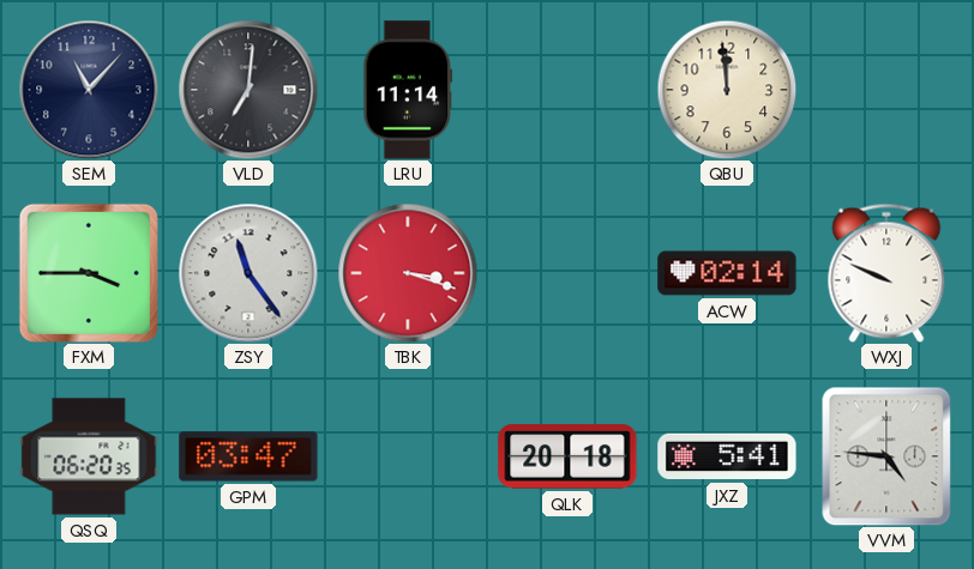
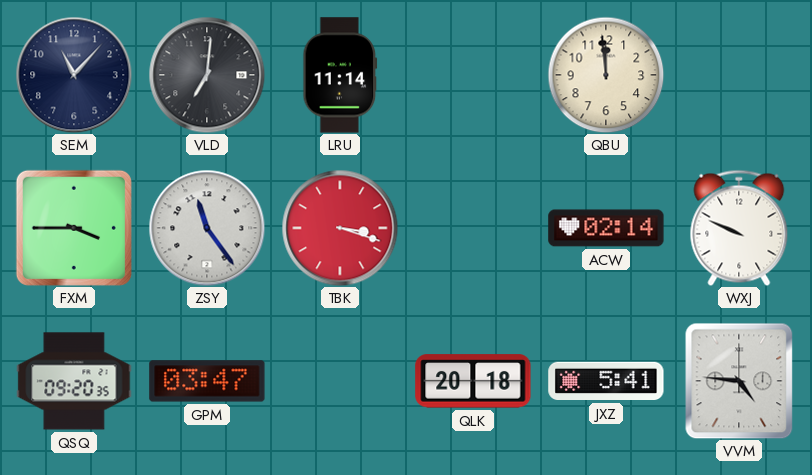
QSQ: 06:20 -> 09:20 (74, 381)
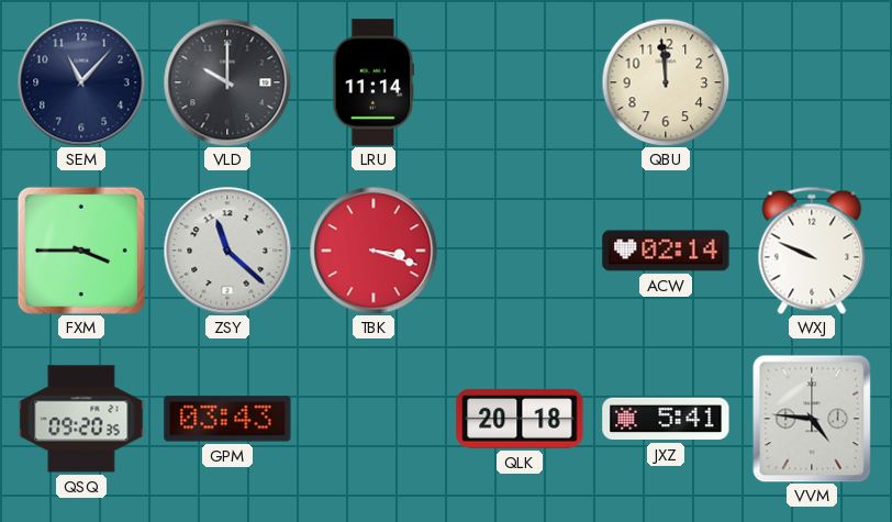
VLD: 7:01 -> 10:00 (227, 82)
ZSY: 11:24 -> 11:22 (227, 251)
GPM: 03:47 -> 03:43 (227, 419)
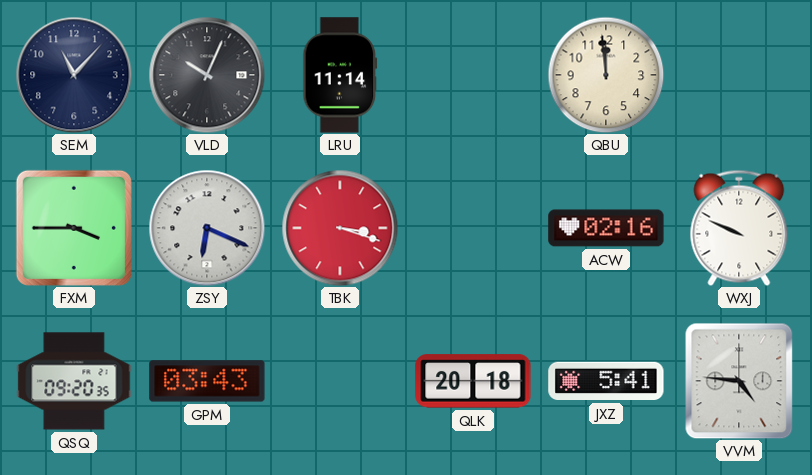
VLD: 10:00 -> 10:04 (207, 75)
ZSY: 11:22 -> 6:19 (207, 228)
ACW: 02:14 -> 02:16 (606, 228)
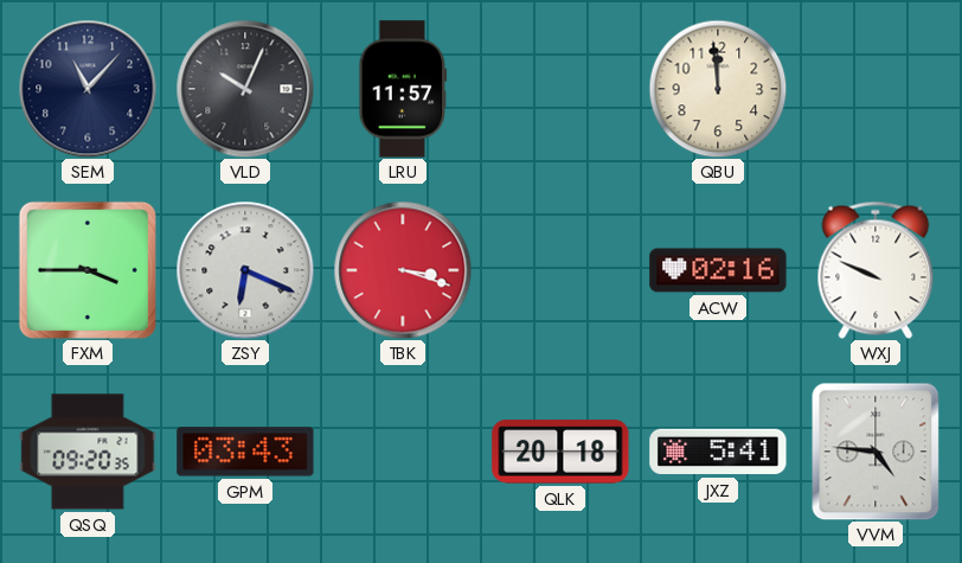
LRU: 11:14 -> 11:57 (403, 89)
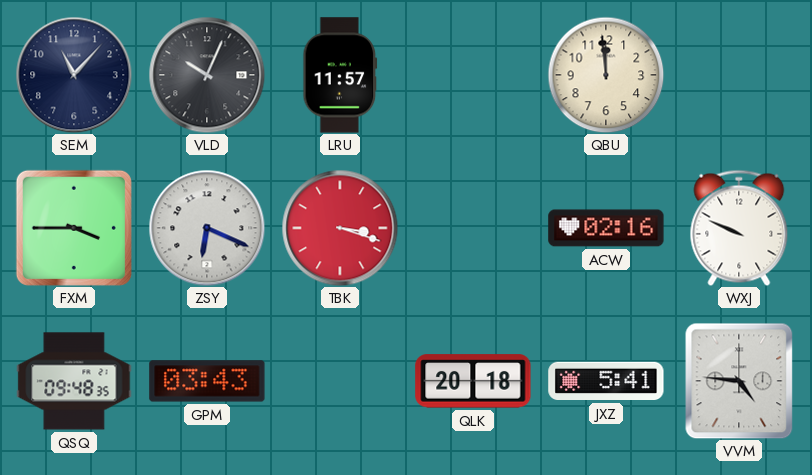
QSQ: 09:20 -> 09:48 (74, 381)
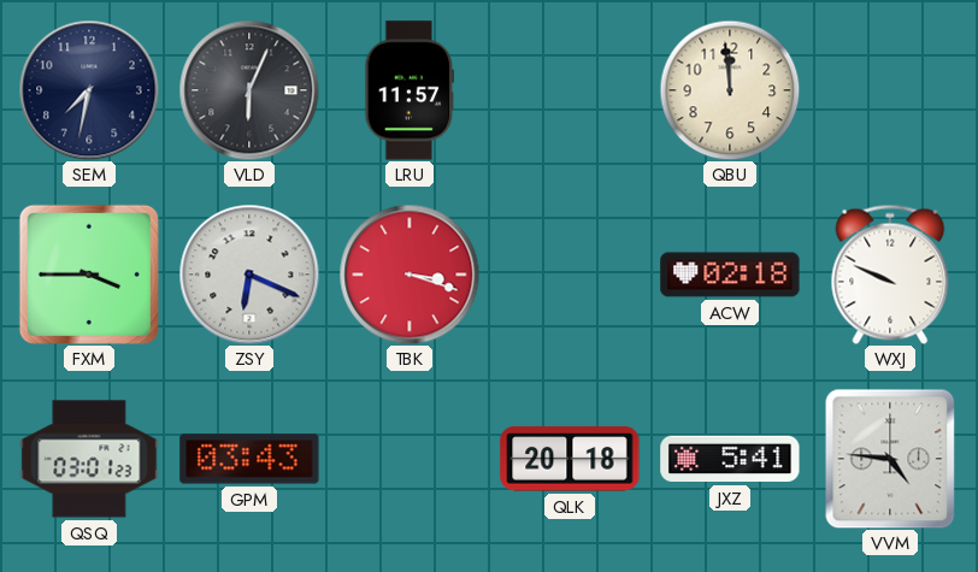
SEM: 11:07 -> 7:32 (89, 90)
VLD: 10:04 -> 6:04 (249, 90)
ACW: 02:16 -> 02:18 (730, 275)
QSQ: 09:48 -> 03:01 (89, 459)
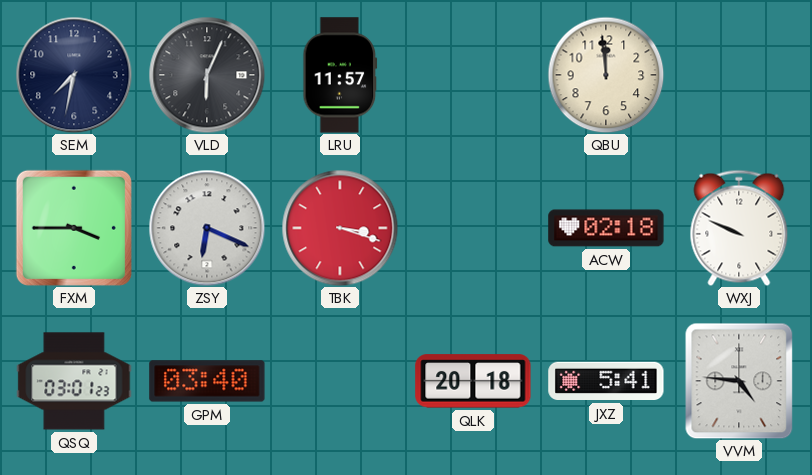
GPM: 03:43 -> 03:40 (207, 381)
